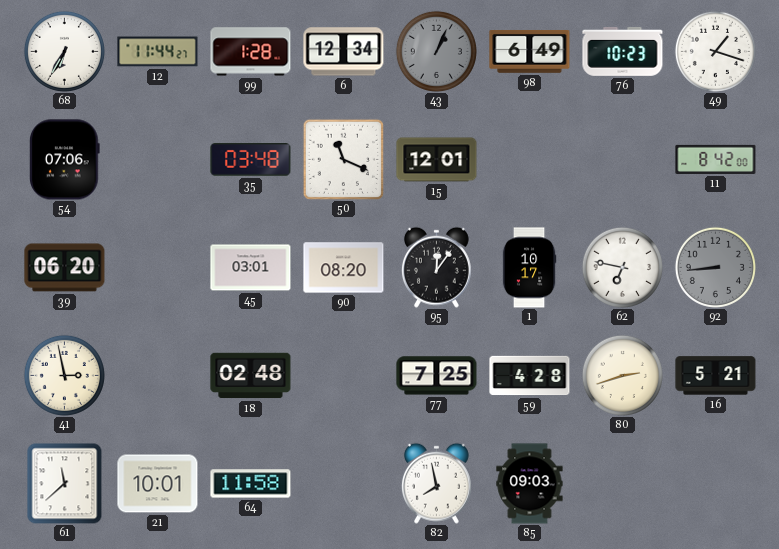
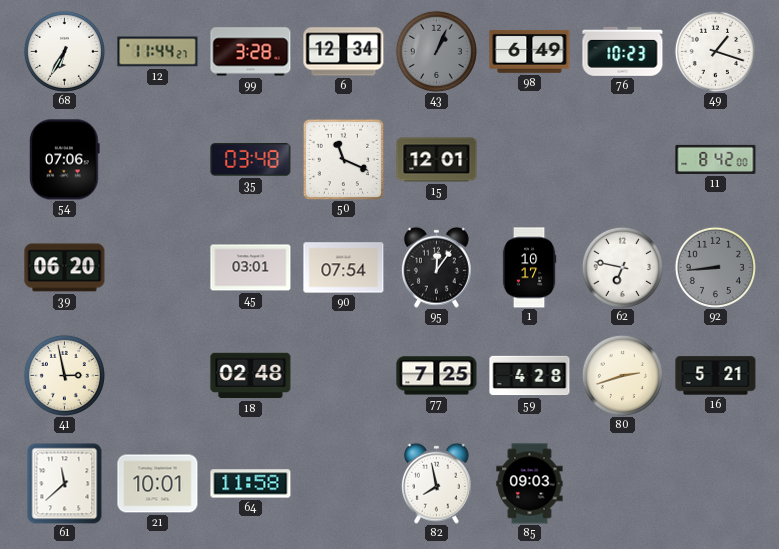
99: 1:28 -> 3:28 (251, 52)
90: 08:20 -> 07:54 (344, 268)
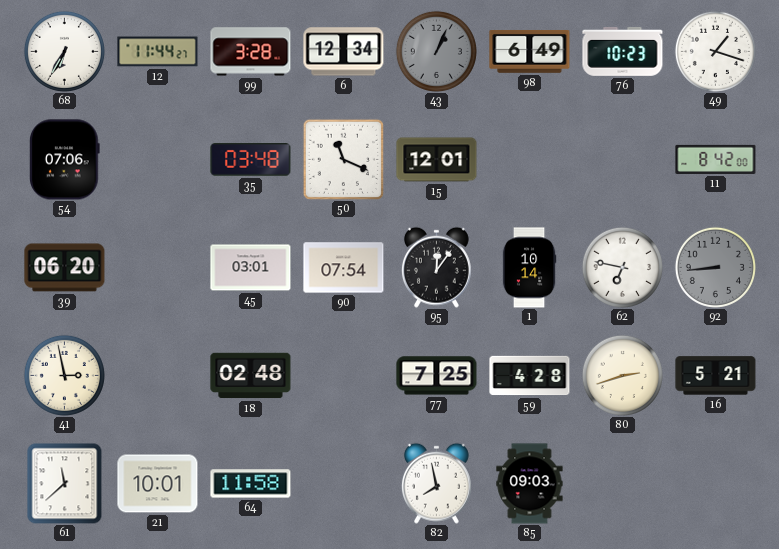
1: 10:17 -> 10:14 (529, 268)
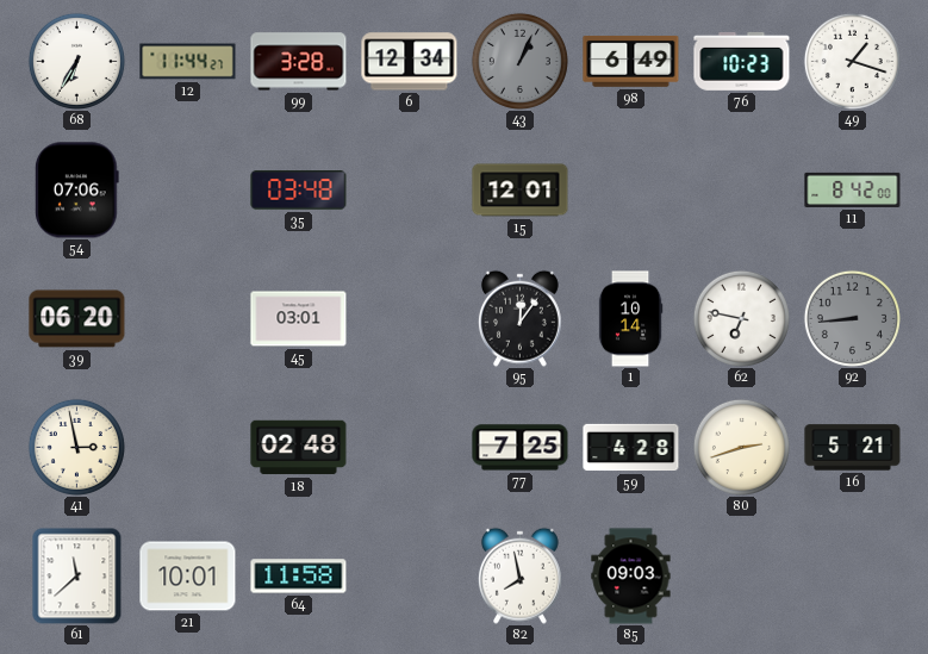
50: 11:19 -> none (343, 159)
90: 07:54 -> none (344, 268)
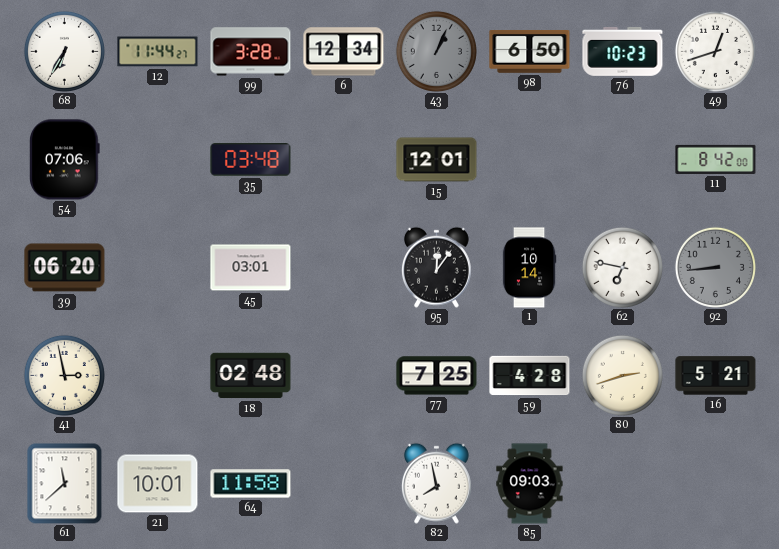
98: 6:49 -> 6:50 (530, 51)
49: 1:18 -> 12:42 (715, 51)
